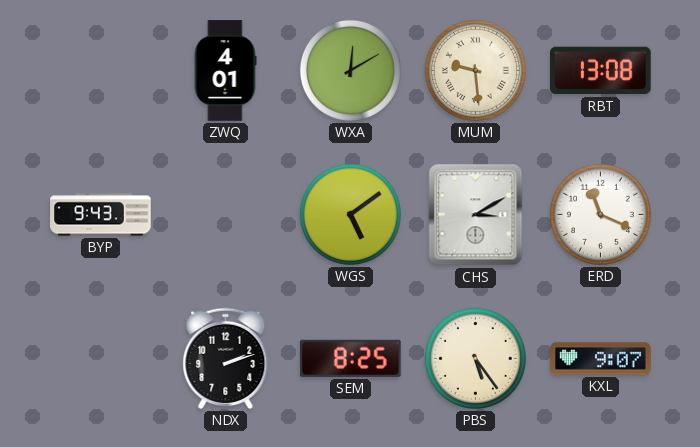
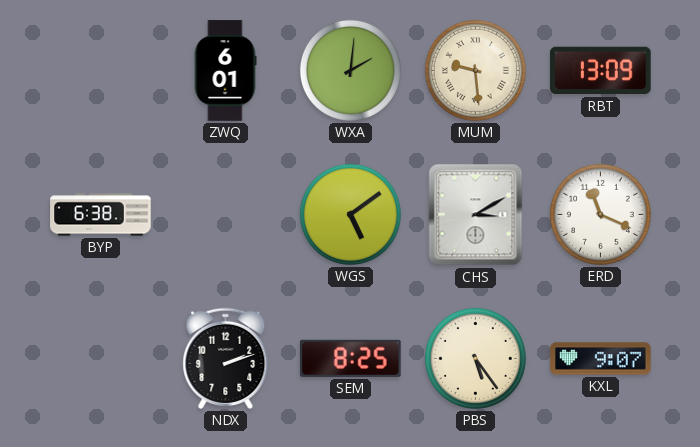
ZWQ: 4:01 -> 6:01 (225, 71)
WXA: 12:10 -> 2:01 (350, 70)
RBT: 13:08 -> 13:09 (601, 71)
BYP: 9:43 -> 6:38 (101, 215)
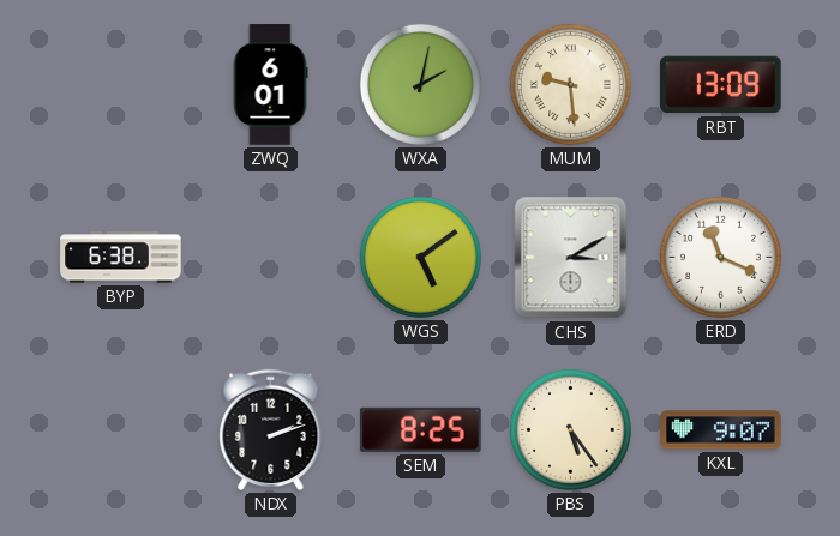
WXA: 2:01 -> 2:02 (420, 84)
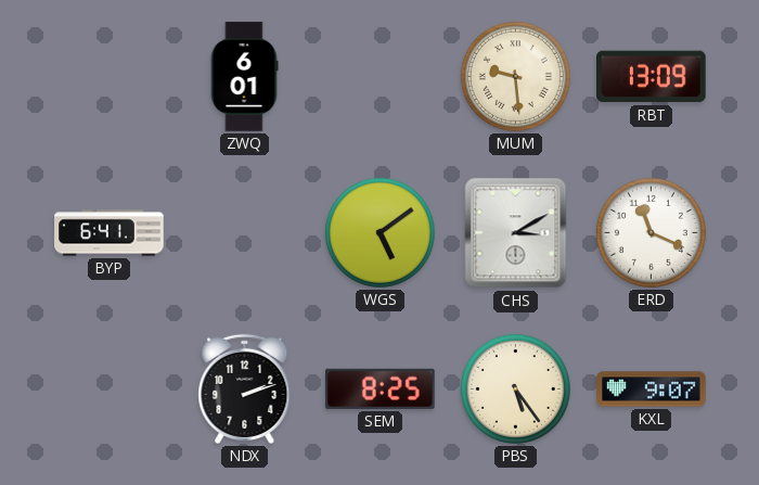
WXA: 2:02 -> none (420, 84)
BYP: 6:38 -> 6:41 (110, 233)
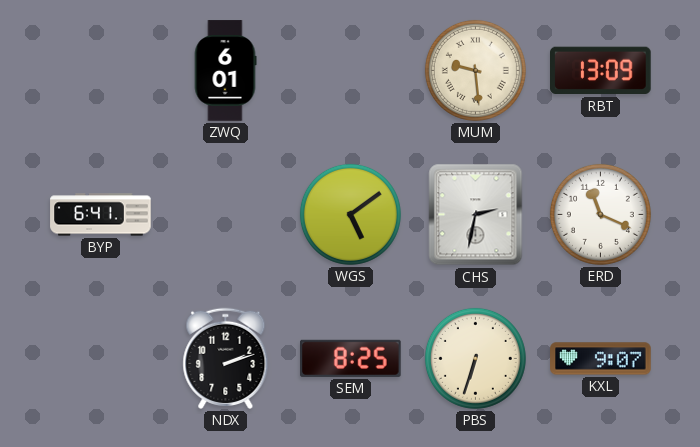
CHS: 3:10 -> 2:32 (476, 215)
PBS: 5:24 -> 6:33 (475, 358)
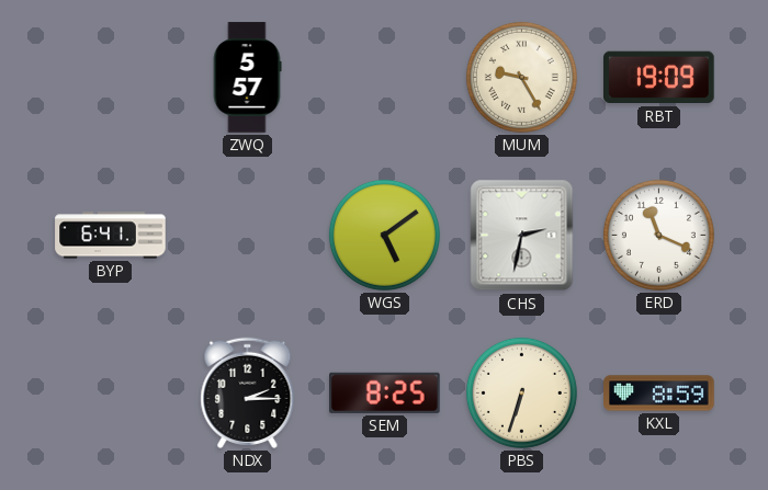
ZWQ: 6:01 -> 5:57 (247, 78)
MUM: 9:29 -> 9:25 (521, 77)
RBT: 13:09 -> 19:09 (659, 78)
NDX: 2:12 -> 2:15 (248, 392)
KXL: 9:07 -> 8:59 (659, 394)
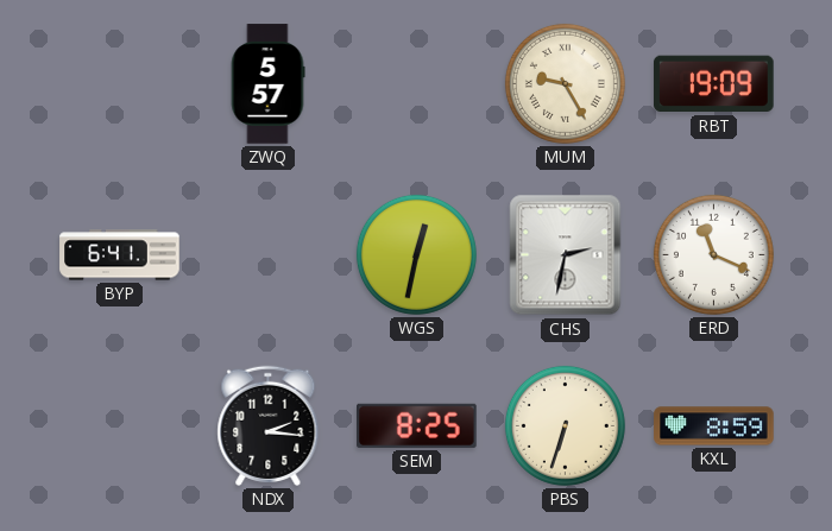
WGS: 5:09 -> 12:32 (416, 254)
NDX: 2:15 -> 2:16 (269, 425)
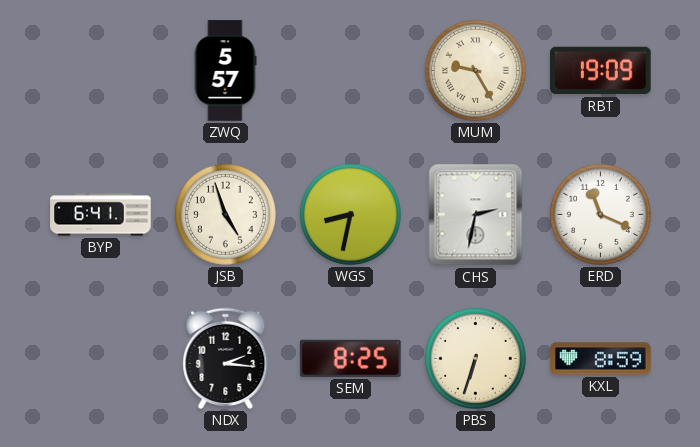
JSB: none -> 4:57 (225, 214)
WGS: 12:32 -> 8:32 (350, 214)
